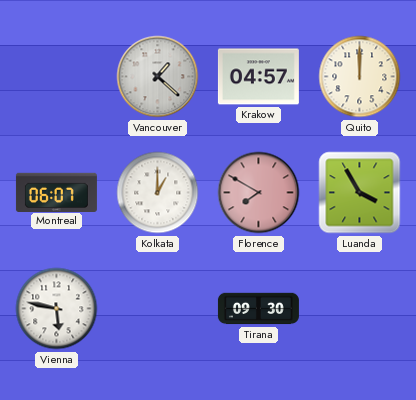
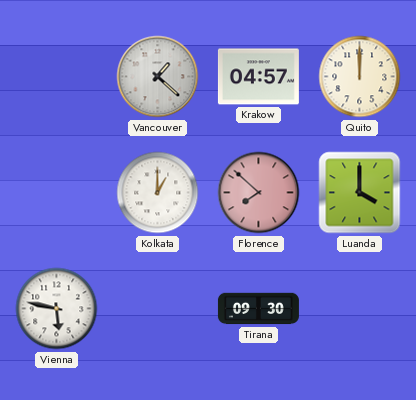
Montreal: 06:07 -> none (56, 192)
Florence: 7:50 -> 7:52 (259, 193)
Luanda: 3:55 -> 4:00 (360, 193)
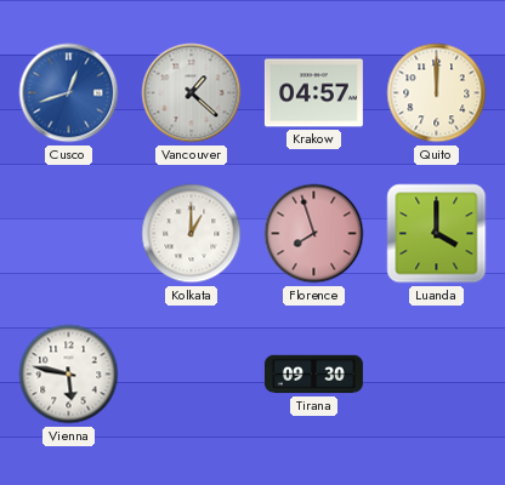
Cusco: none -> 12:42 (69, 93)
Florence: 7:52 -> 7:57 (314, 234)
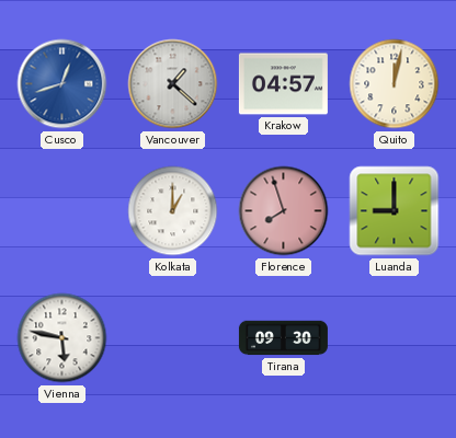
Quito: 12:00 -> 12:02 (395, 84)
Luanda: 4:00 -> 9:00 (395, 211)
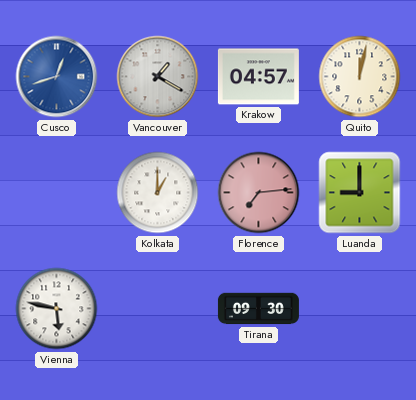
Vancouver: 1:22 -> 1:20 (158, 77)
Florence: 7:57 -> 7:14 (259, 193)
